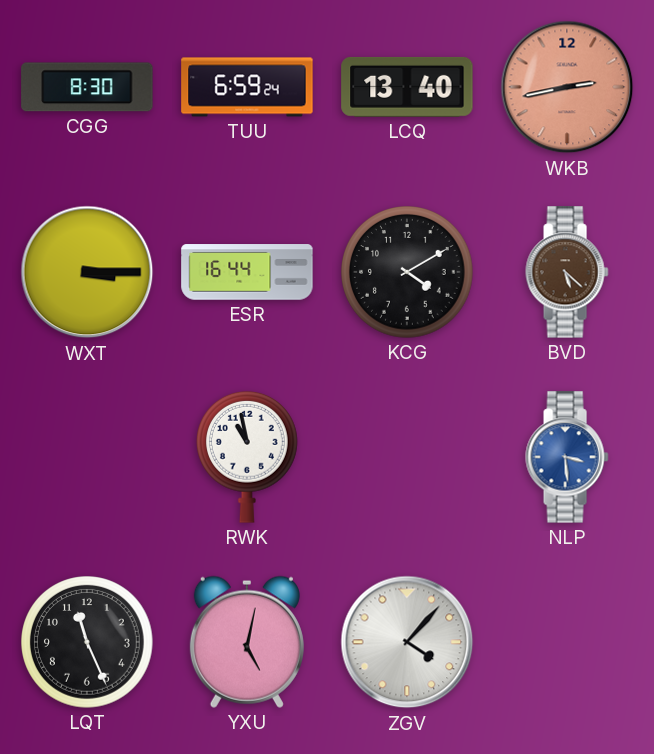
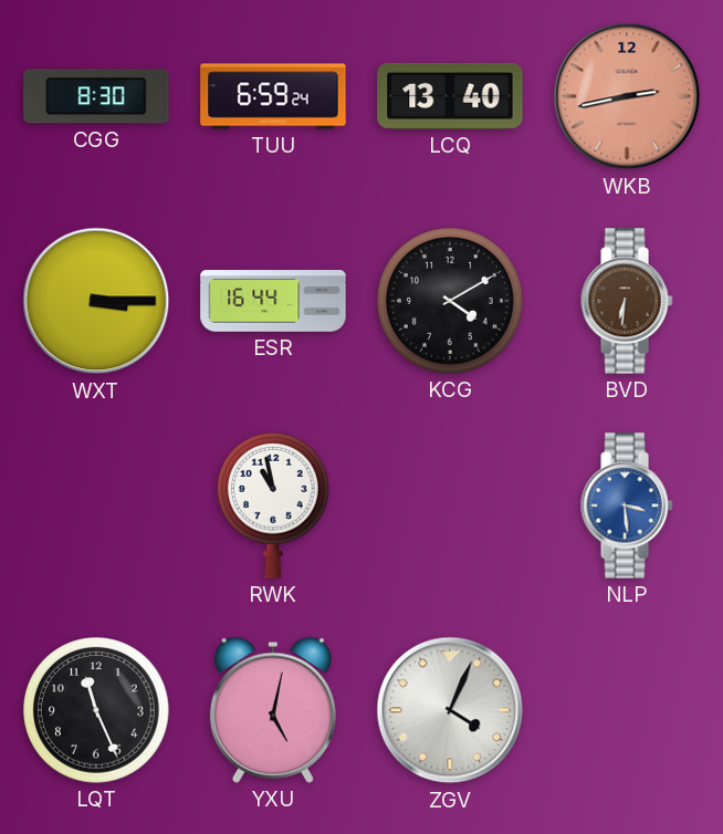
BVD: 5:22 -> 6:31 (627, 301)
ZGV: 4:07 -> 4:04 (450, 710)
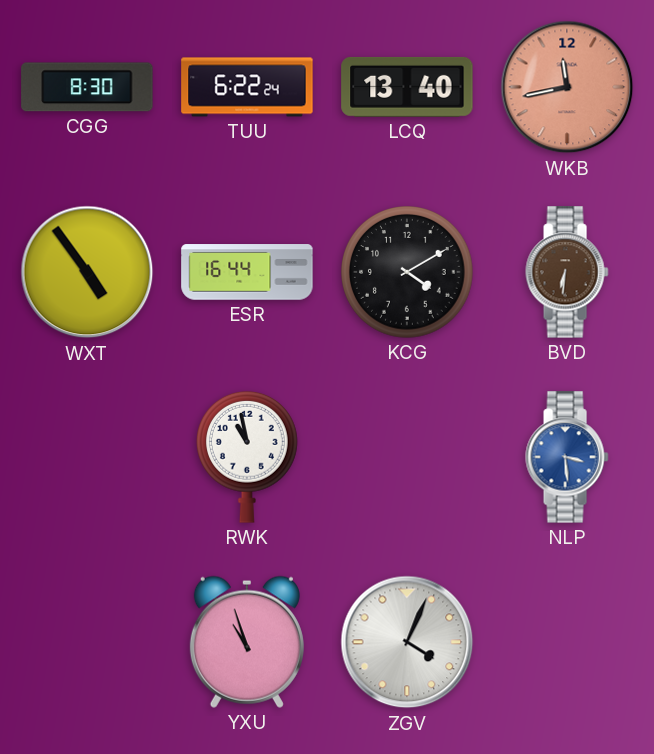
TUU: 6:59 -> 6:22 (247, 87)
WKB: 2:43 -> 11:43 (567, 87)
WXT: 3:15 -> 4:54 (87, 272)
LQT: 11:26 -> none (96, 710)
YXU: 5:02 -> 10:57 (247, 642)
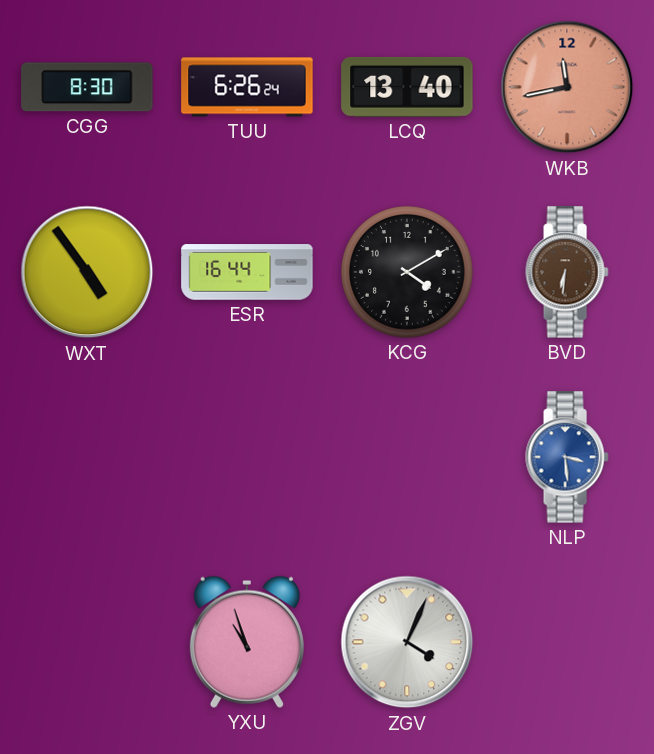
TUU: 6:22 -> 6:26 (247, 87)
RWK: 10:58 -> none (247, 457)
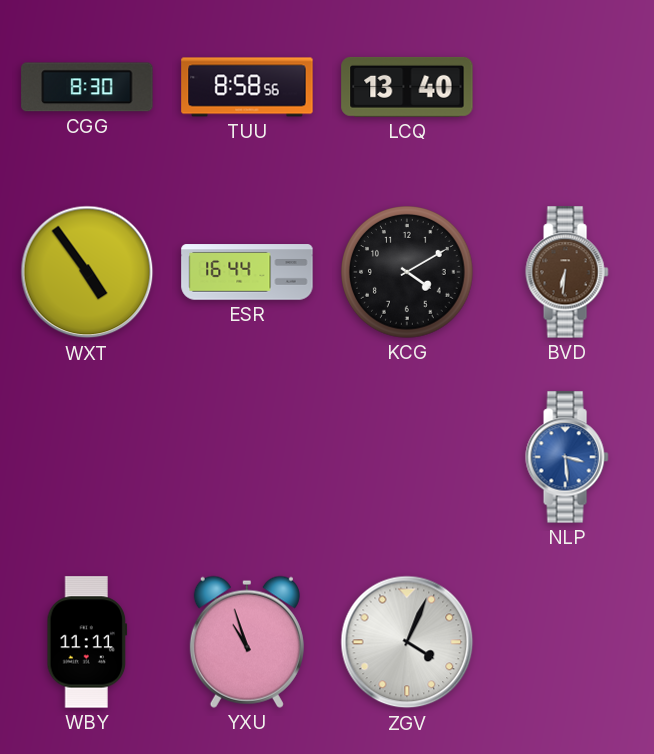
TUU: 6:26 -> 8:58 (247, 87)
WKB: 11:43 -> none (567, 87)
WBY: none -> 11:11 (87, 642)
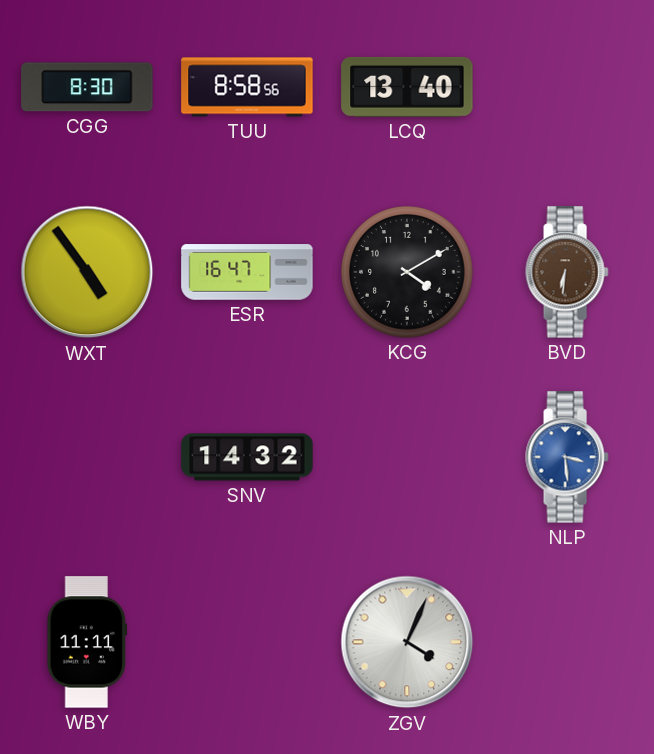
ESR: 16:44 -> 16:47 (247, 272)
SNV: none -> 14:32 (247, 457)
YXU: 10:57 -> none (247, 642)
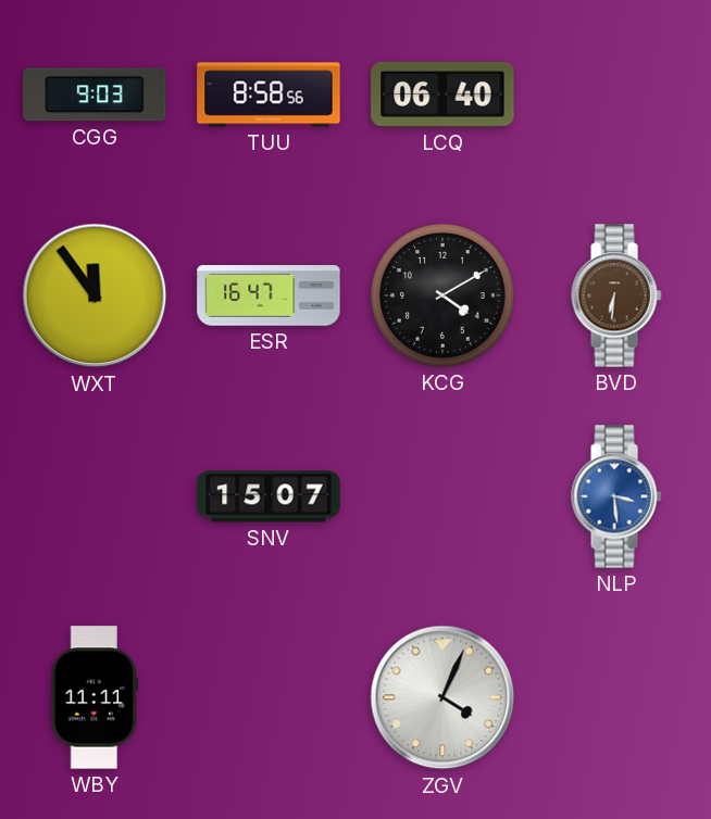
CGG: 8:30 -> 9:03 (95, 94)
LCQ: 13:40 -> 06:40 (442, 94)
WXT: 4:54 -> 11:54 (95, 295)
SNV: 14:32 -> 15:07 (269, 496)
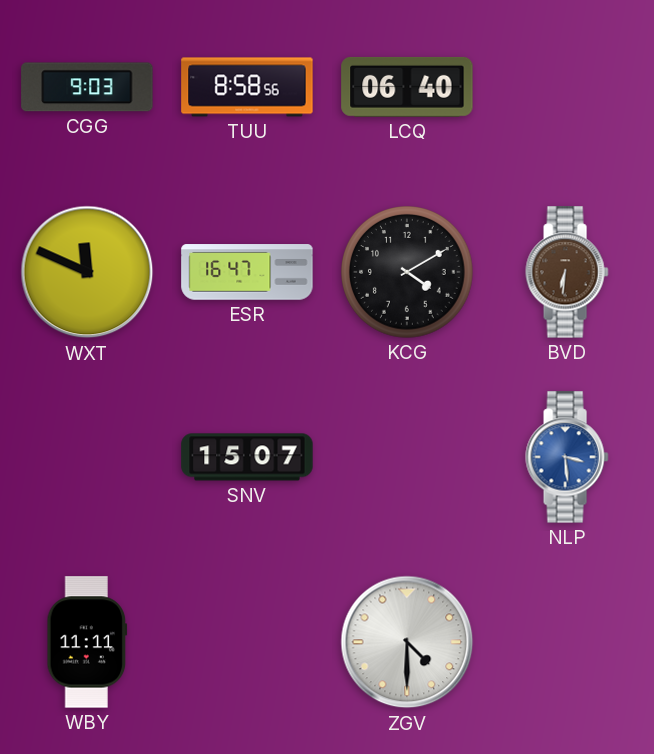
WXT: 11:54 -> 11:49 (87, 272)
ZGV: 4:04 -> 4:30 (407, 642)
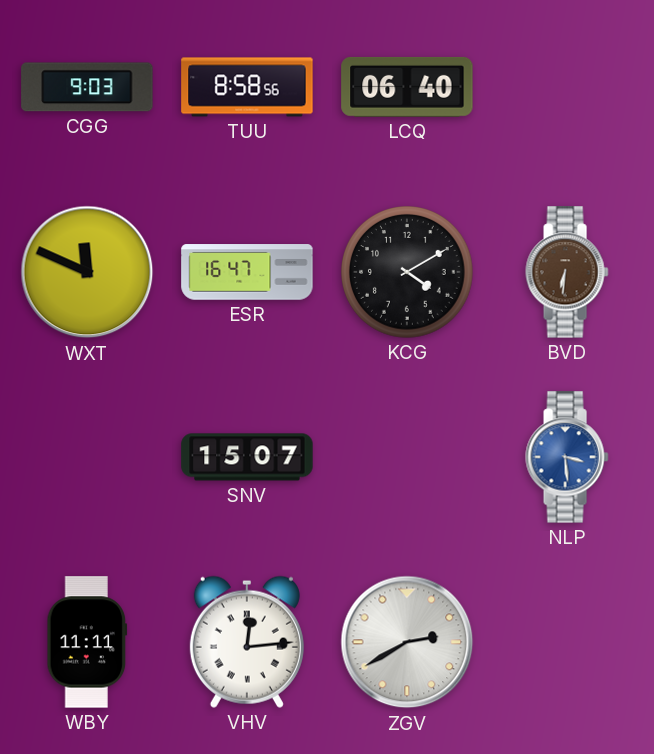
VHV: none -> 12:14 (247, 642)
ZGV: 4:30 -> 2:40 (407, 642)
